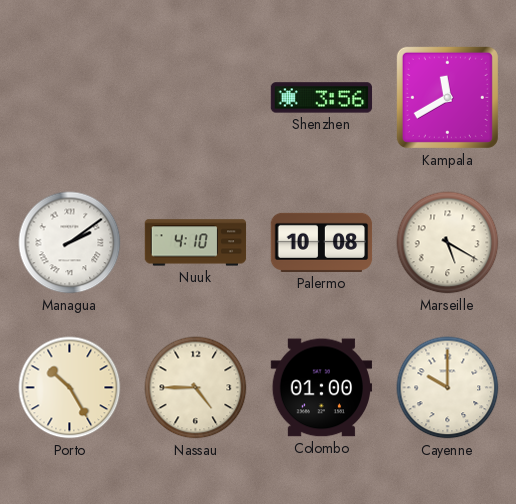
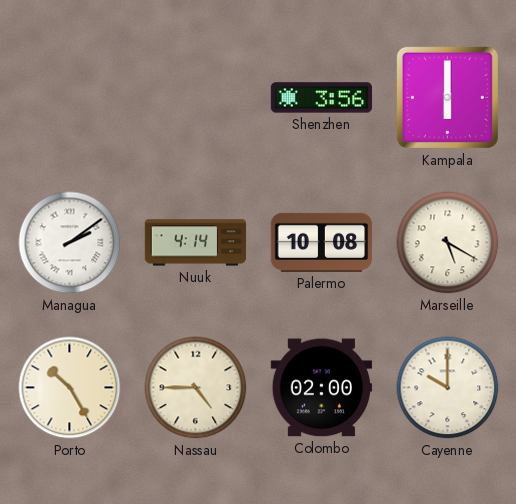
Kampala: 11:40 -> 6:00 (447, 97)
Nuuk: 4:10 -> 4:14 (196, 243)
Colombo: 01:00 -> 02:00 (322, 388)
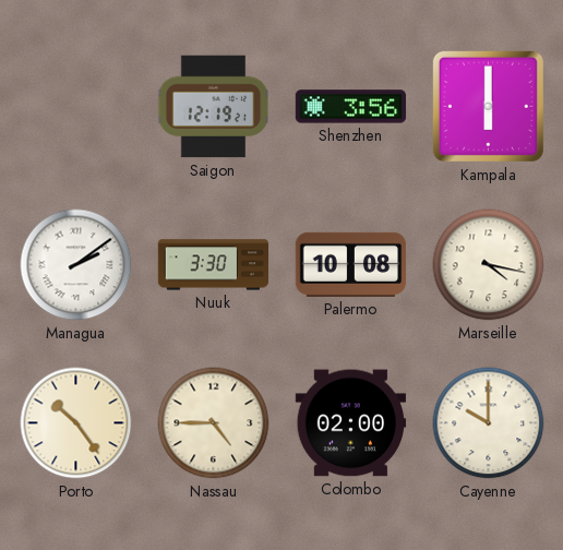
Saigon: none -> 12:19 (214, 107)
Nuuk: 4:14 -> 3:30 (214, 265)
Marseille: 5:20 -> 4:17 (489, 265)
Porto: 10:25 -> 10:24 (76, 423)
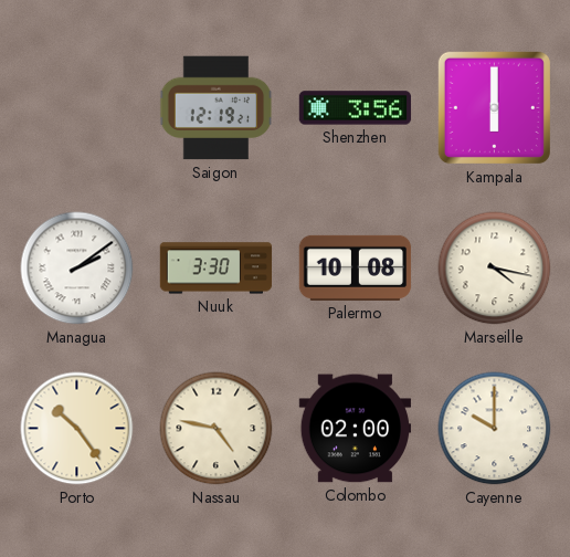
Nassau: 4:45 -> 4:47 (217, 429)
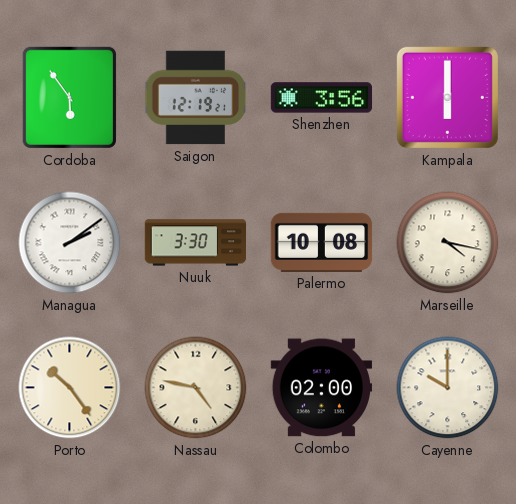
Cordoba: none -> 5:54 (69, 97)
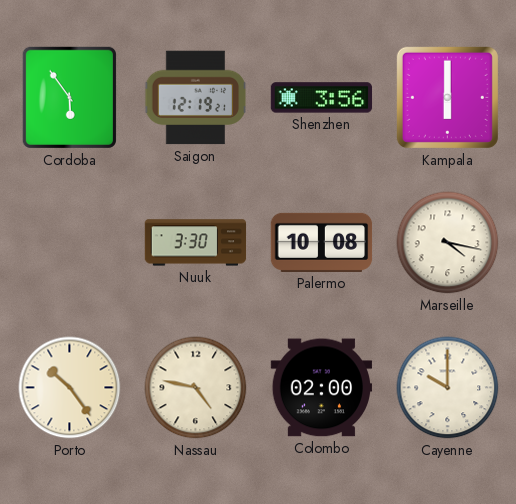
Managua: 2:09 -> none (70, 243)
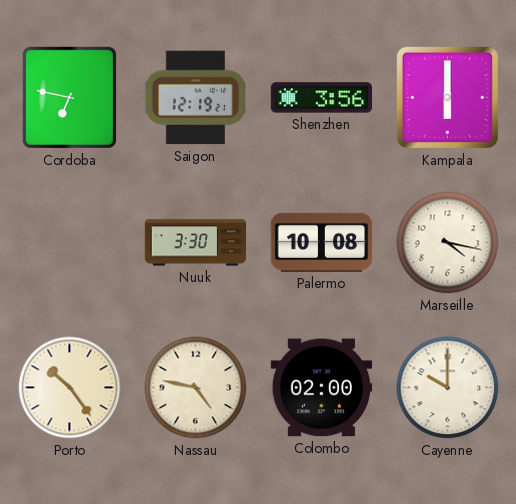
Cordoba: 5:54 -> 6:47 (69, 97)
